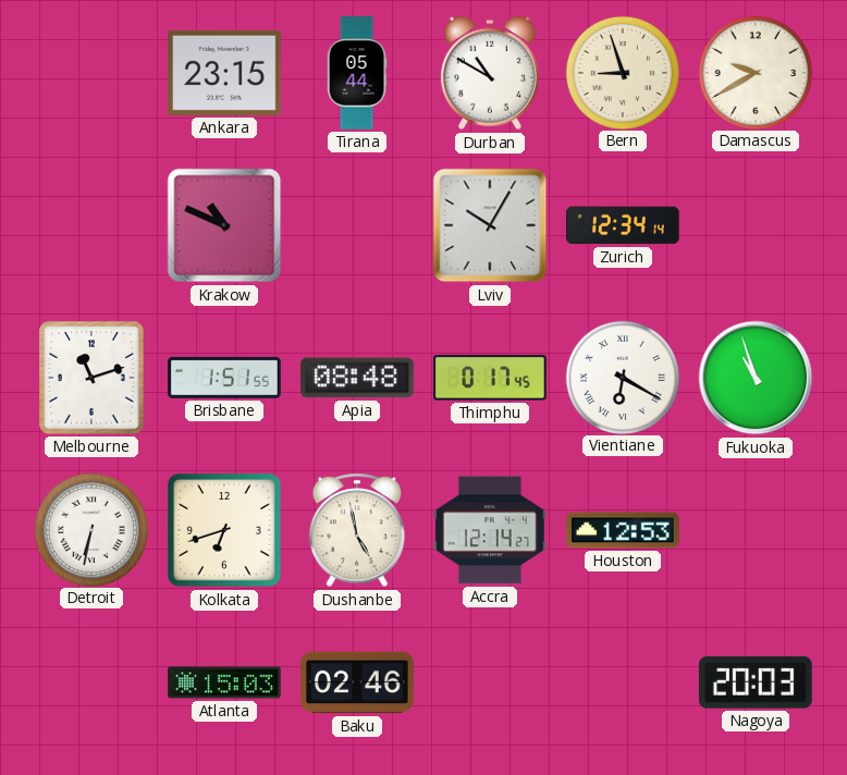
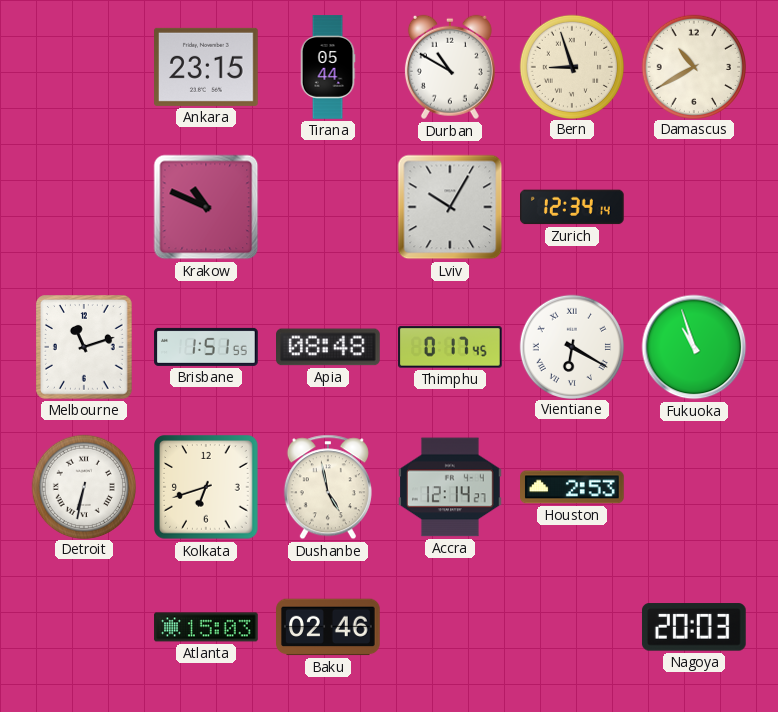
Damascus: 9:40 -> 10:40 (693, 66)
Houston: 12:53 -> 2:53 (573, 487)
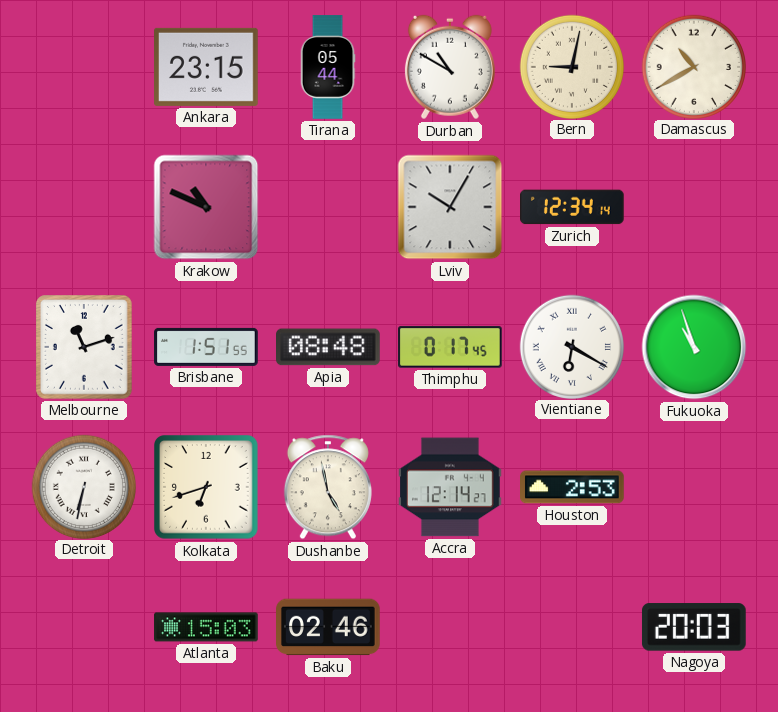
Bern: 8:57 -> 9:02 (571, 66)
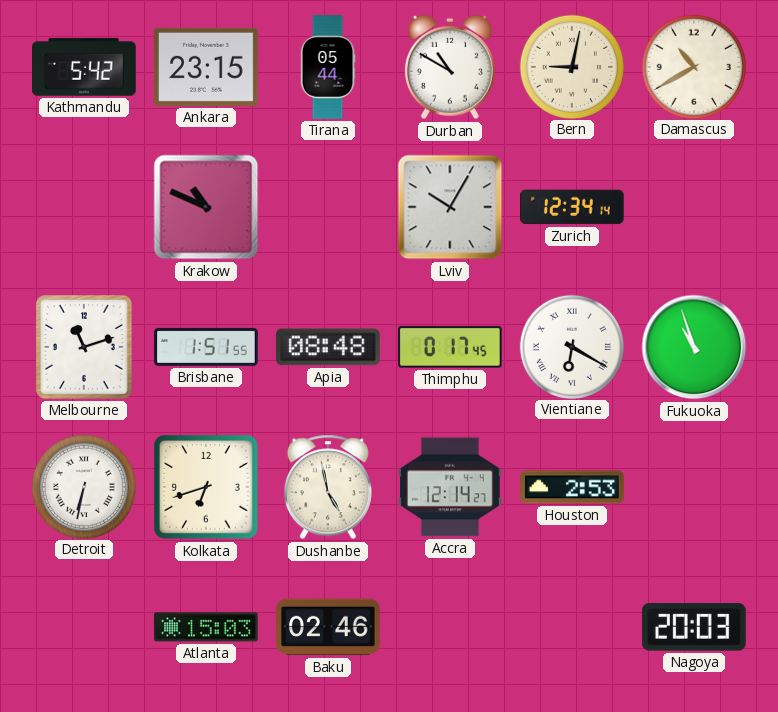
Kathmandu: none -> 5:42 (85, 67)
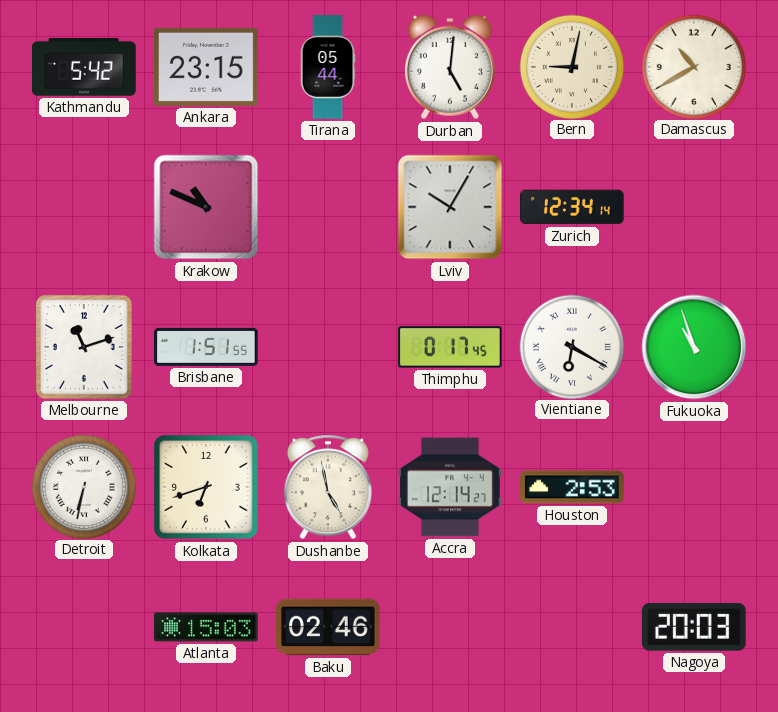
Durban: 10:50 -> 5:01 (450, 67)
Apia: 08:48 -> none (329, 347)
